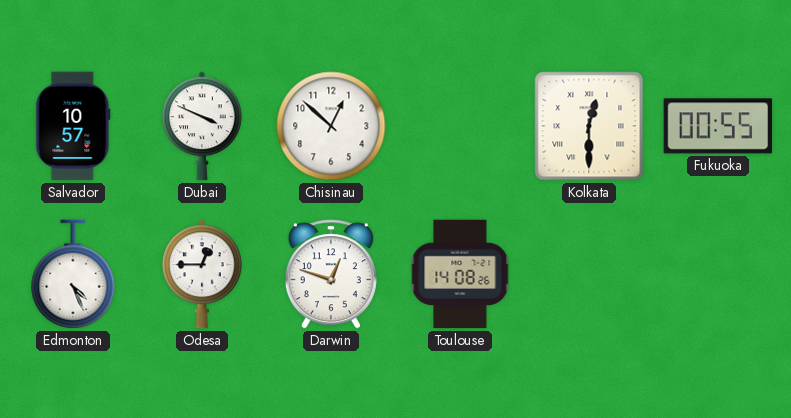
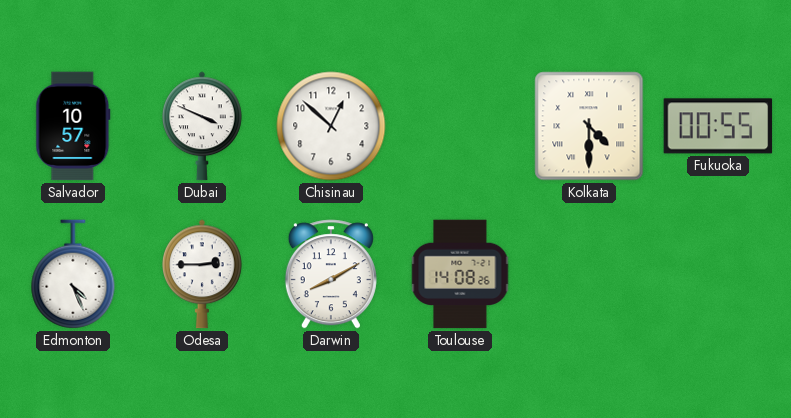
Kolkata: 12:30 -> 4:30 (589, 126)
Odesa: 12:45 -> 2:45 (202, 274)
Darwin: 12:48 -> 8:10 (331, 274)
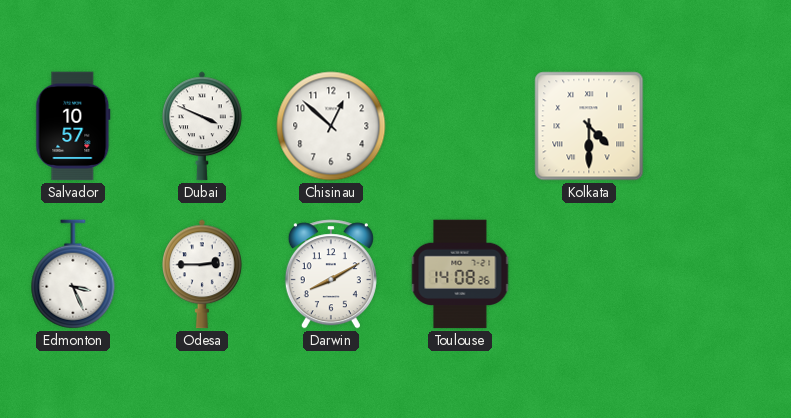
Fukuoka: 00:55 -> none (718, 126)
Edmonton: 4:26 -> 3:26 (73, 274)
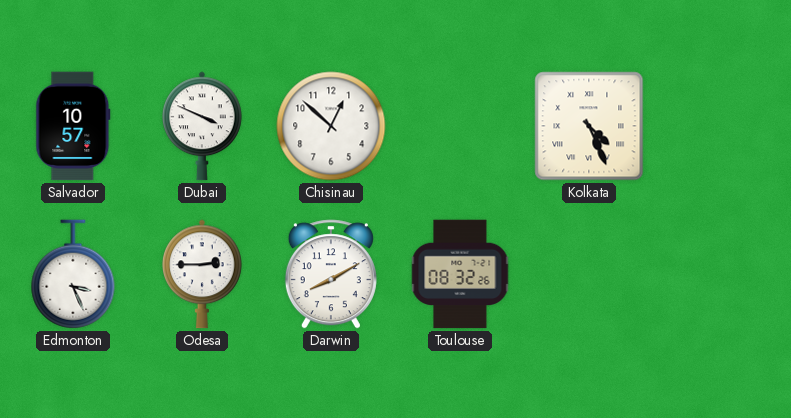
Kolkata: 4:30 -> 4:26 (589, 126)
Toulouse: 14:08 -> 08:32 (460, 274)
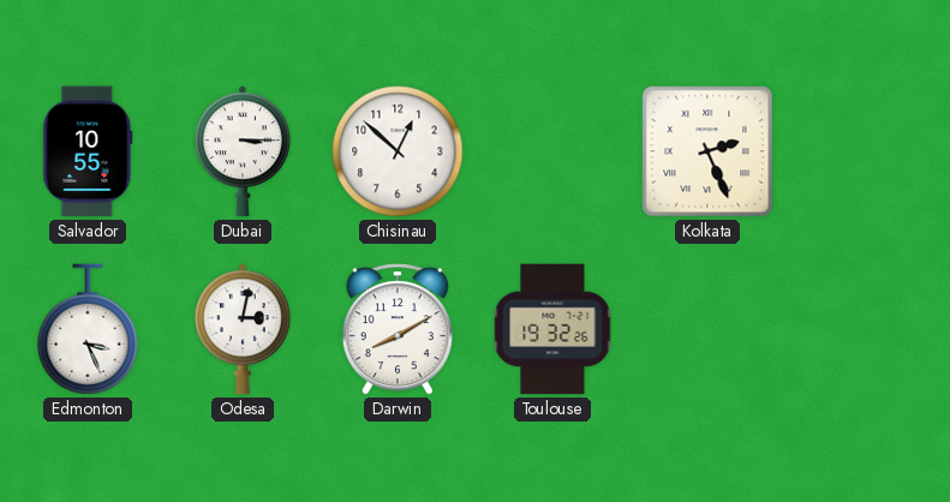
Salvador: 10:57 -> 10:55 (88, 151)
Dubai: 3:49 -> 3:15 (243, 151)
Kolkata: 4:26 -> 2:26 (707, 151)
Odesa: 2:45 -> 3:02 (243, 329)
Toulouse: 08:32 -> 19:32 (552, 329)
